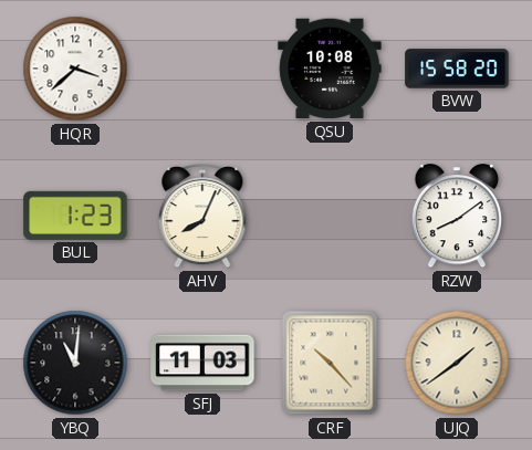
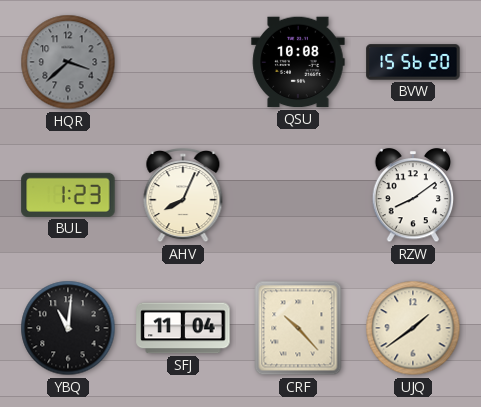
HQR dial: white -> grey (68, 62)
BVW: 15:58 -> 15:56 (413, 62)
SFJ: 11:03 -> 11:04 (183, 328)
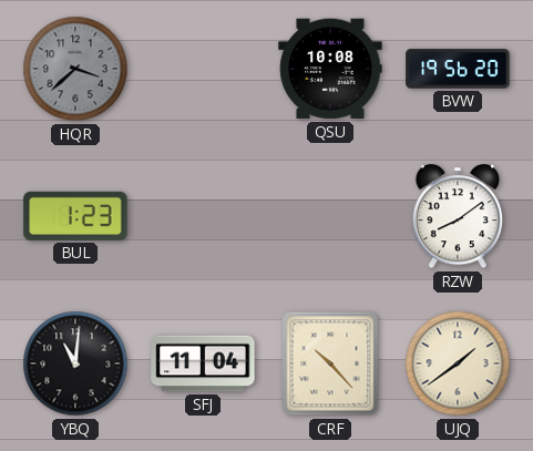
BVW: 15:56 -> 19:56 (458, 69)
AHV: 8:04 -> none (183, 196)
